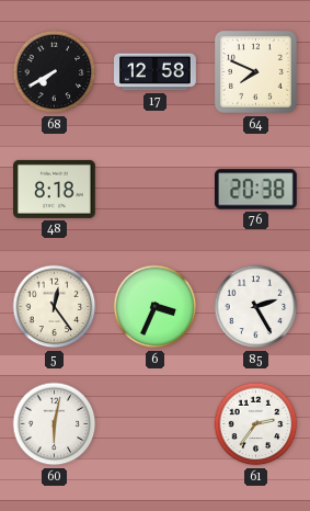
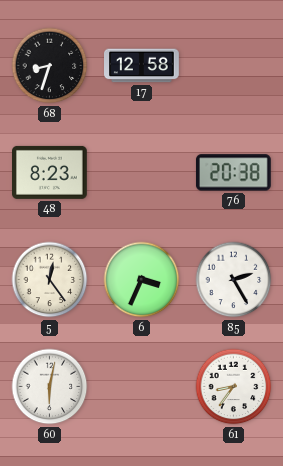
68: 7:40 -> 8:33 (50, 66)
64: 7:49 -> none (256, 72)
48: 8:18 -> 8:23 (50, 172)
61: 2:36 -> 8:36 (234, 387)
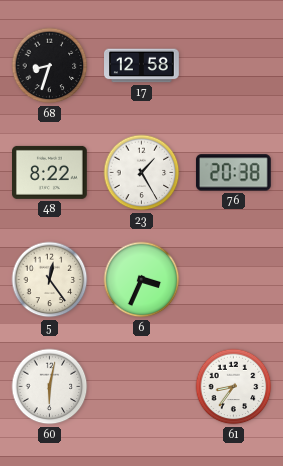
48: 8:23 -> 8:22 (50, 172)
23: none -> 1:25 (142, 173)
85: 2:25 -> none (234, 280)
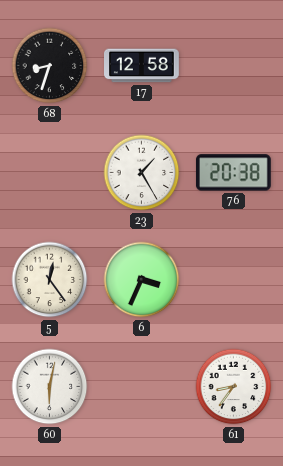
48: 8:22 -> none (50, 172)
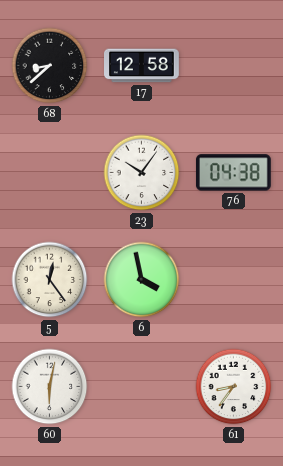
68: 8:33 -> 8:38 (50, 66)
23: 1:25 -> 10:06 (142, 173)
76: 20:38 -> 04:38 (233, 173)
6: 3:34 -> 3:58 (142, 280)
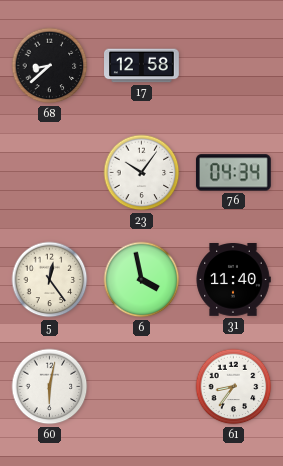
76: 04:38 -> 04:34 (233, 173)
31: none -> 11:40 (233, 280)
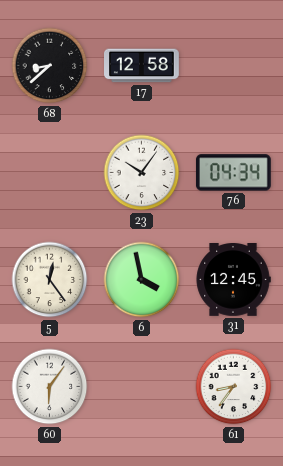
31: 11:40 -> 12:45 (233, 280)
60: 6:02 -> 6:06 (50, 387)
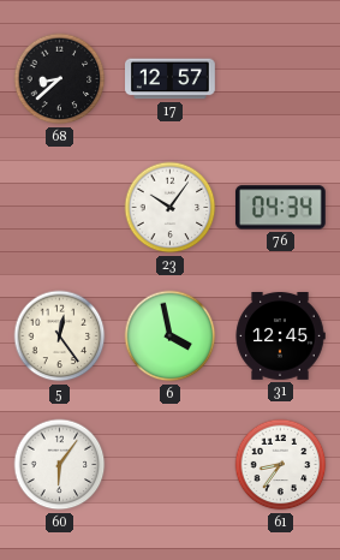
17: 12:58 -> 12:57 (171, 79)
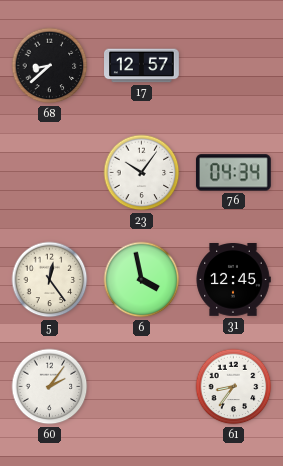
60: 6:06 -> 2:06 (50, 387)
